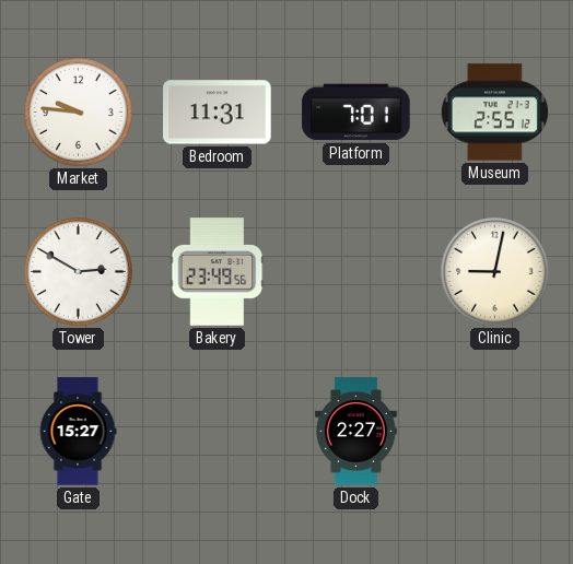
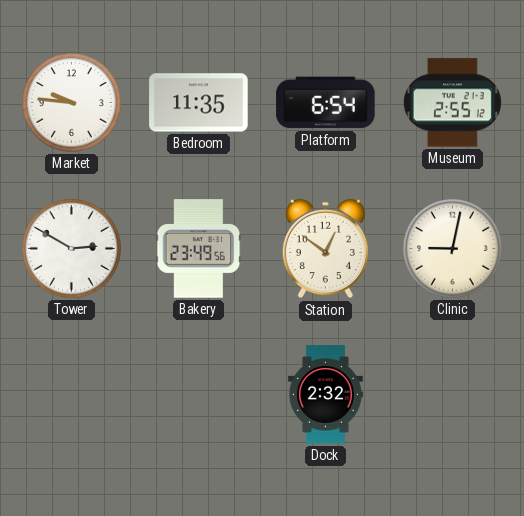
Bedroom: 11:31 -> 11:35 (199, 103)
Platform: 7:01 -> 6:54 (326, 103)
Station: none -> 12:51 (325, 249)
Gate: 15:27 -> none (78, 432)
Dock: 2:27 -> 2:32 (325, 395)
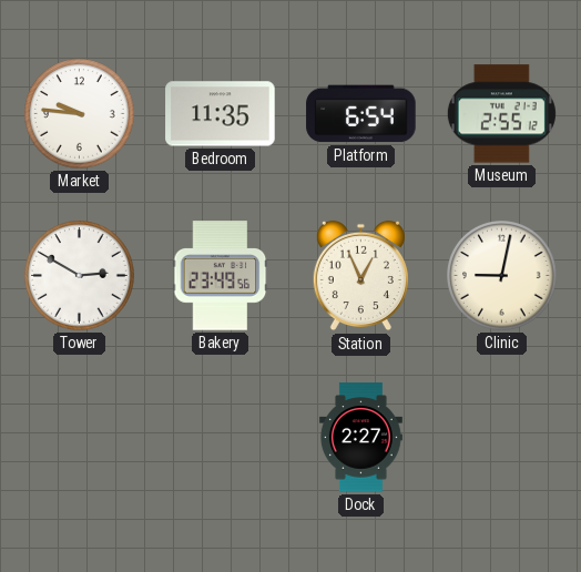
Station: 12:51 -> 12:56 (360, 276)
Dock: 2:32 -> 2:27 (360, 438)
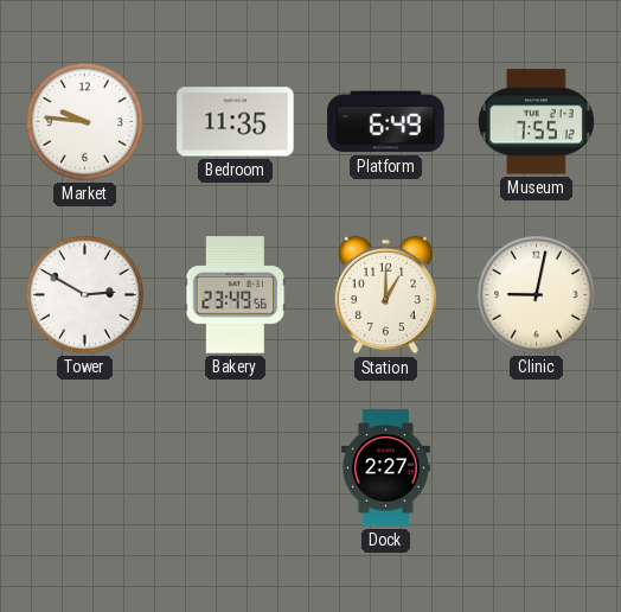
Platform: 6:54 -> 6:49 (386, 122)
Museum: 2:55 -> 7:55 (536, 122)
Station: 12:56 -> 1:00 (385, 295)
